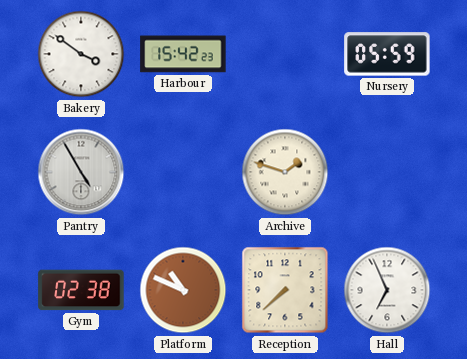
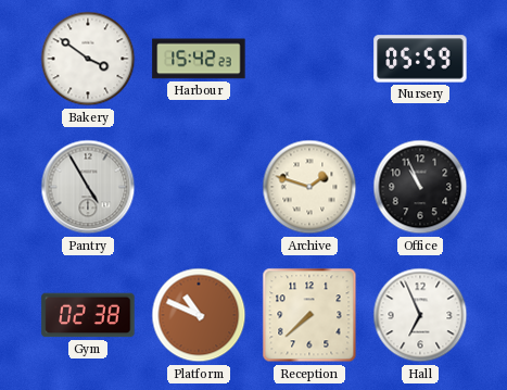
Office: none -> 10:56 (420, 187)
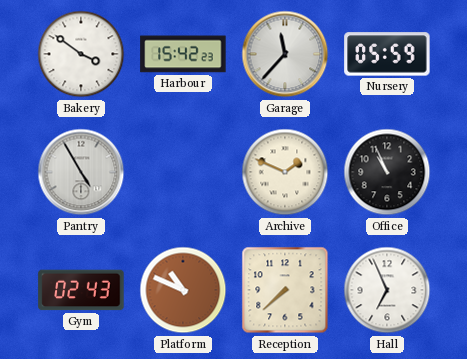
Garage: none -> 11:37 (285, 54)
Archive: 1:48 -> 1:49 (285, 172)
Gym: 02:38 -> 02:43 (81, 290)
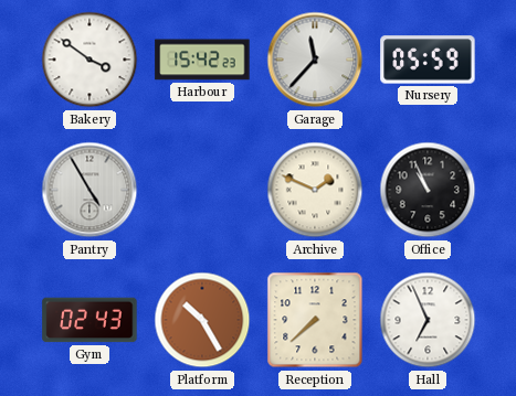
Platform: 10:49 -> 10:25 (202, 320)
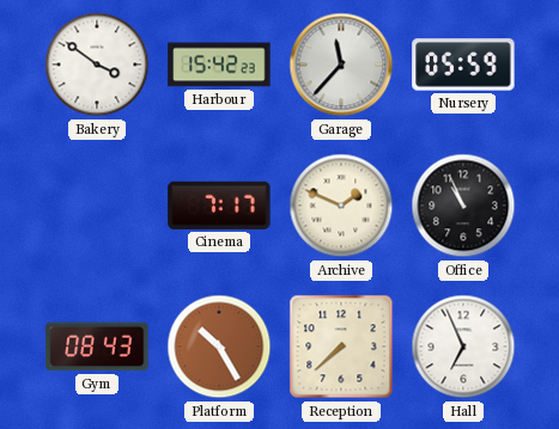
Pantry: 4:55 -> none (89, 190)
Cinema: none -> 7:17 (219, 206)
Gym: 02:43 -> 08:43 (97, 347)
